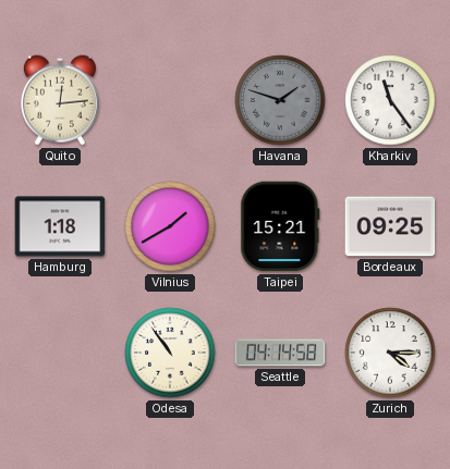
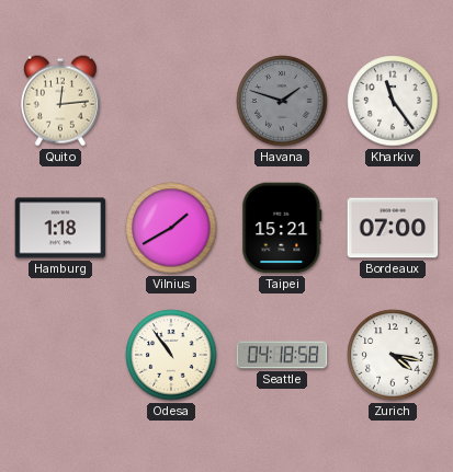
Bordeaux: 09:25 -> 07:00 (393, 228)
Seattle: 04:14 -> 04:18 (282, 355)
Zurich: 4:15 -> 4:17 (393, 355)
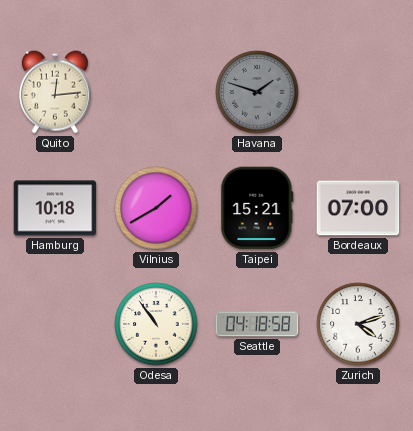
Kharkiv: 11:24 -> none (393, 101)
Hamburg: 1:18 -> 10:18 (55, 208)
Zurich: 4:17 -> 4:12 (358, 324)
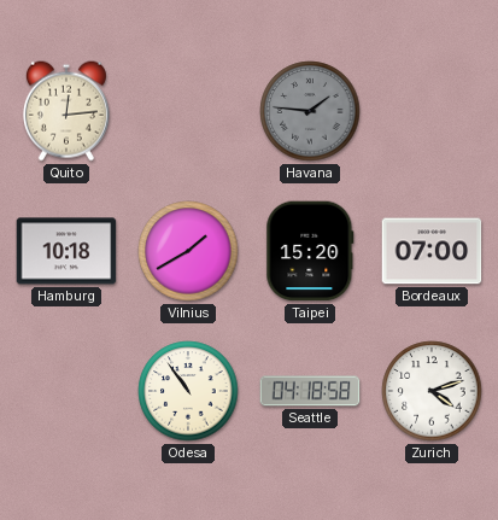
Havana: 1:48 -> 1:46 (310, 111)
Taipei: 15:21 -> 15:20 (310, 251)
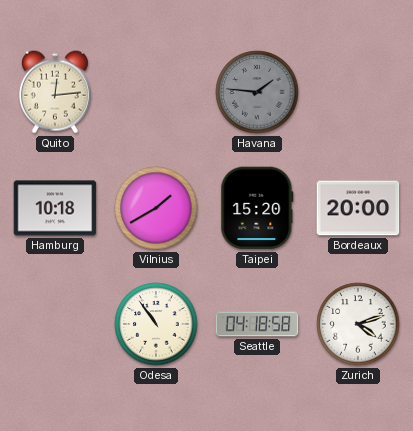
Bordeaux: 07:00 -> 20:00 (358, 208)
